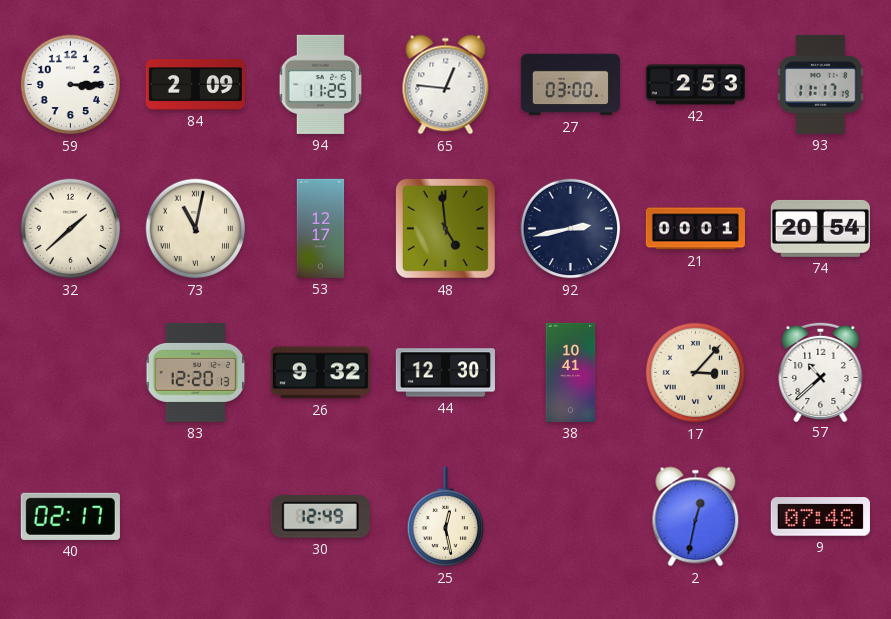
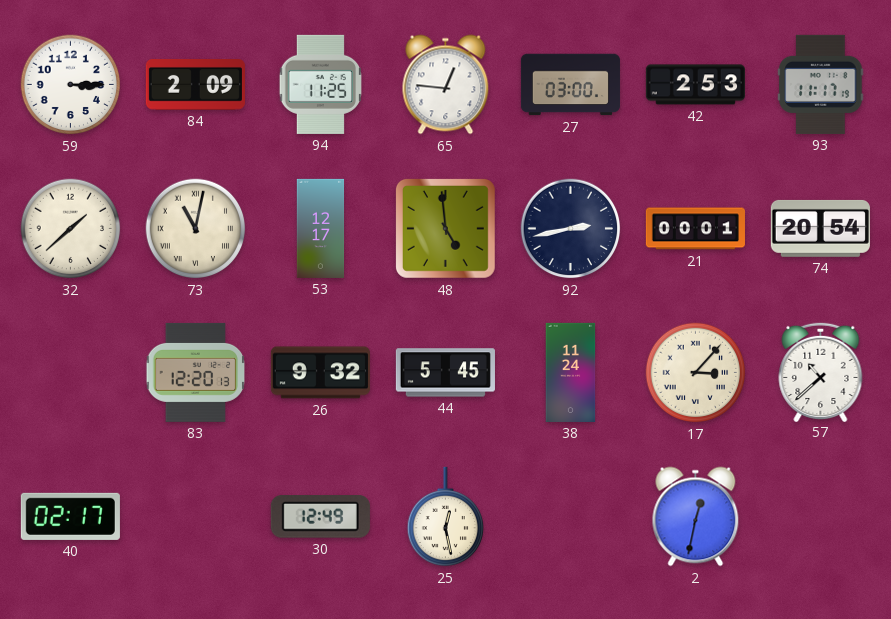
44: 12:30 -> 5:45 (445, 373)
38: 10:41 -> 11:24 (571, 372)
9: 07:48 -> none (820, 517)
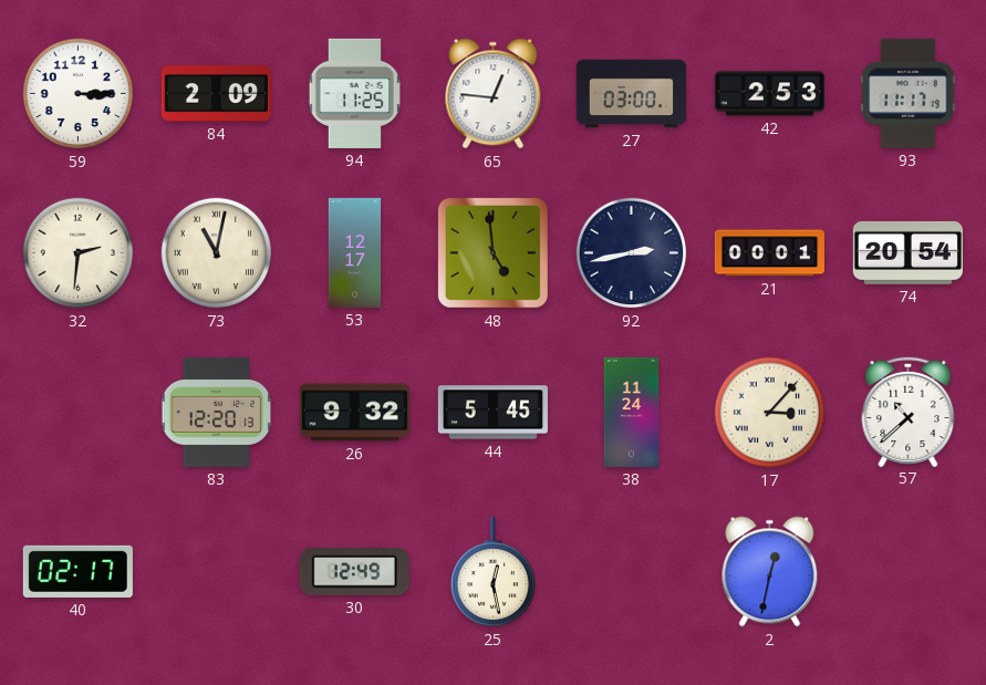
32: 1:38 -> 2:31 (79, 253)
